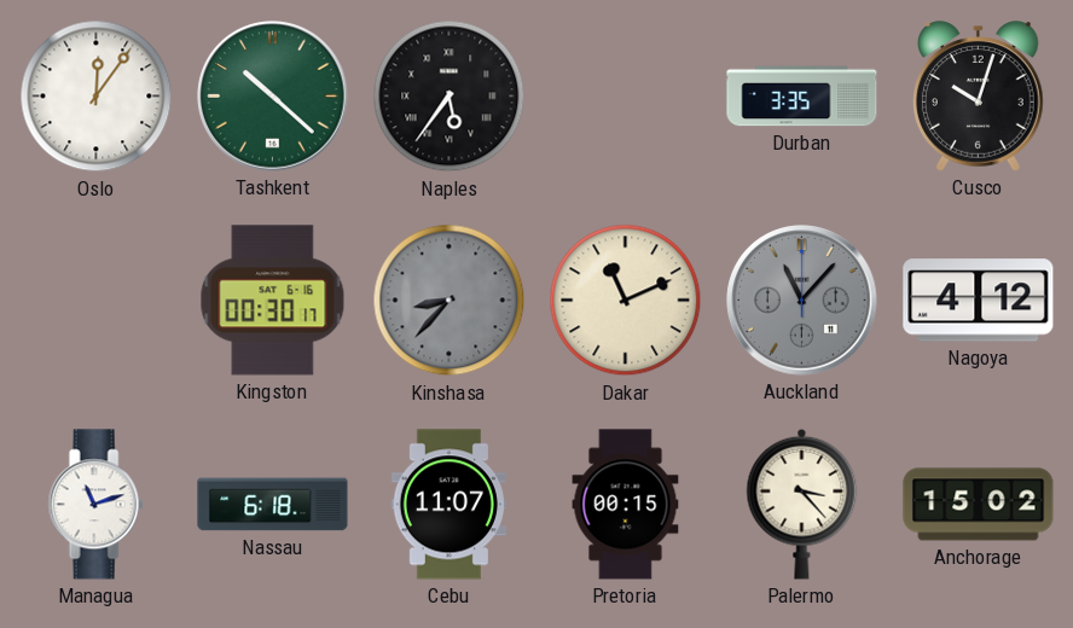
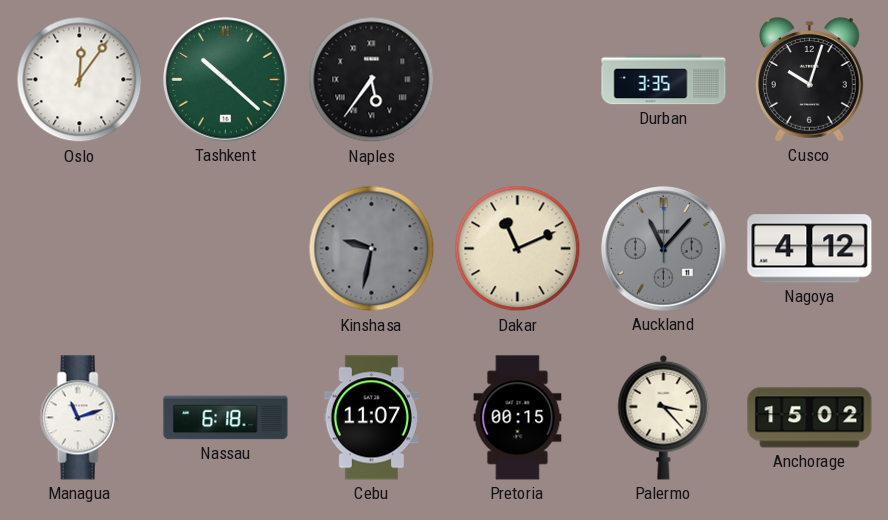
Kingston: 00:30 -> none (273, 301)
Kinshasa: 8:37 -> 9:32 (372, 249)
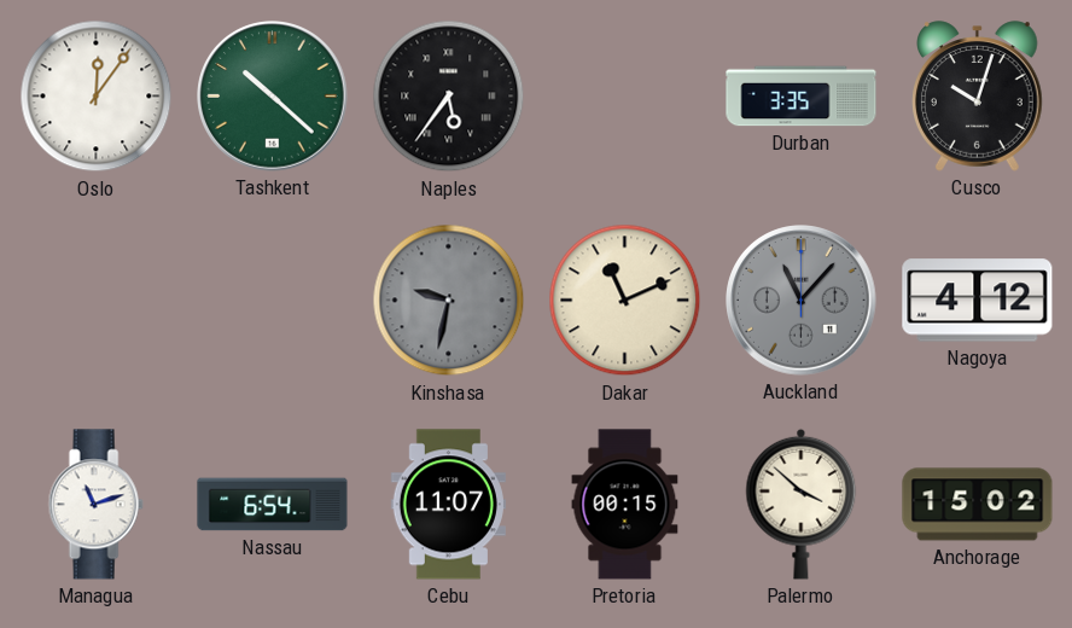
Nassau: 6:18 -> 6:54 (273, 505)
Palermo: 3:23 -> 3:52 (802, 504)
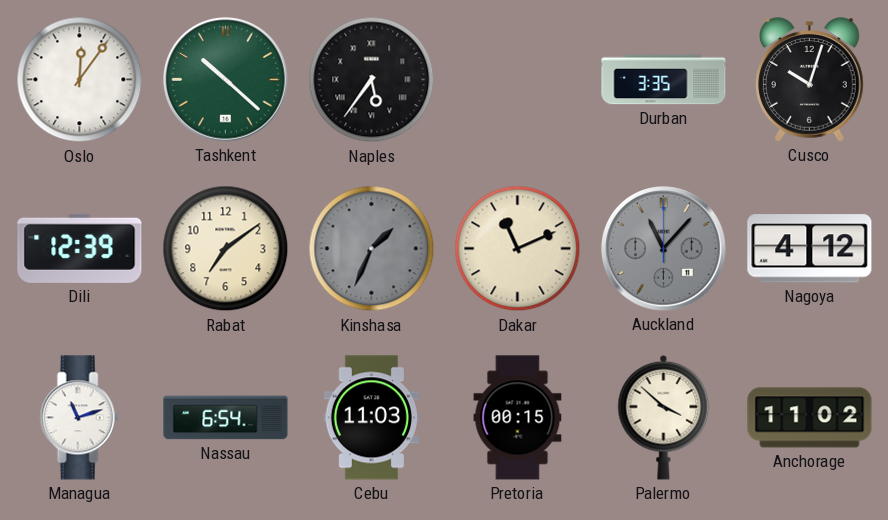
Dili: none -> 12:39 (80, 248)
Rabat: none -> 7:09 (226, 249)
Kinshasa: 9:32 -> 1:34 (372, 249)
Cebu: 11:07 -> 11:03 (371, 418)
Anchorage: 15:02 -> 11:02 (810, 418)
